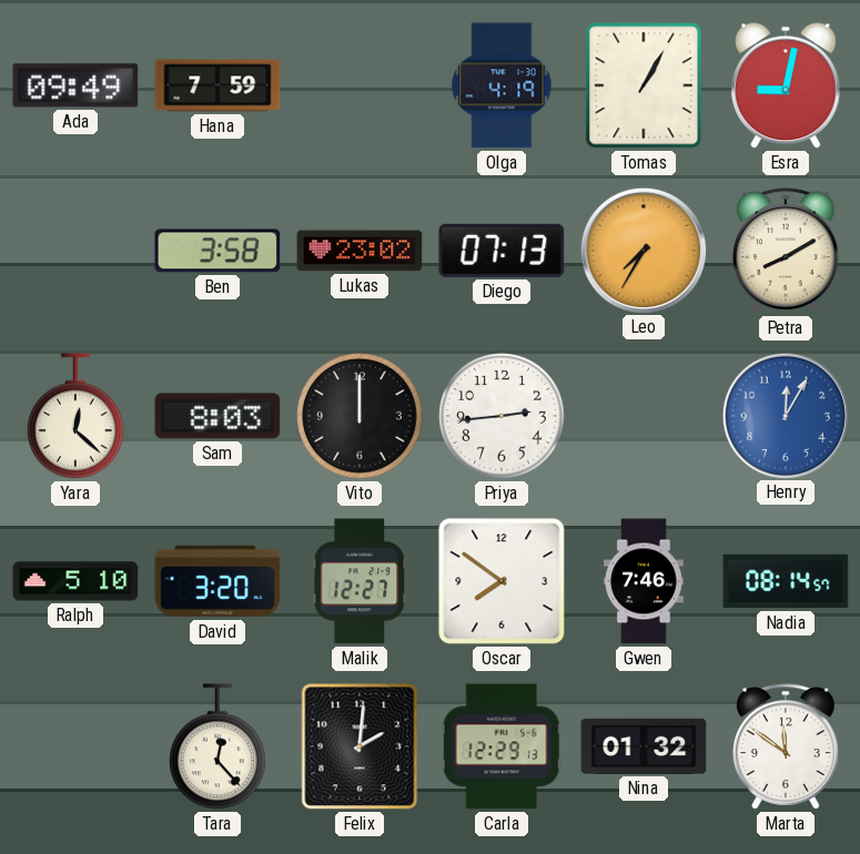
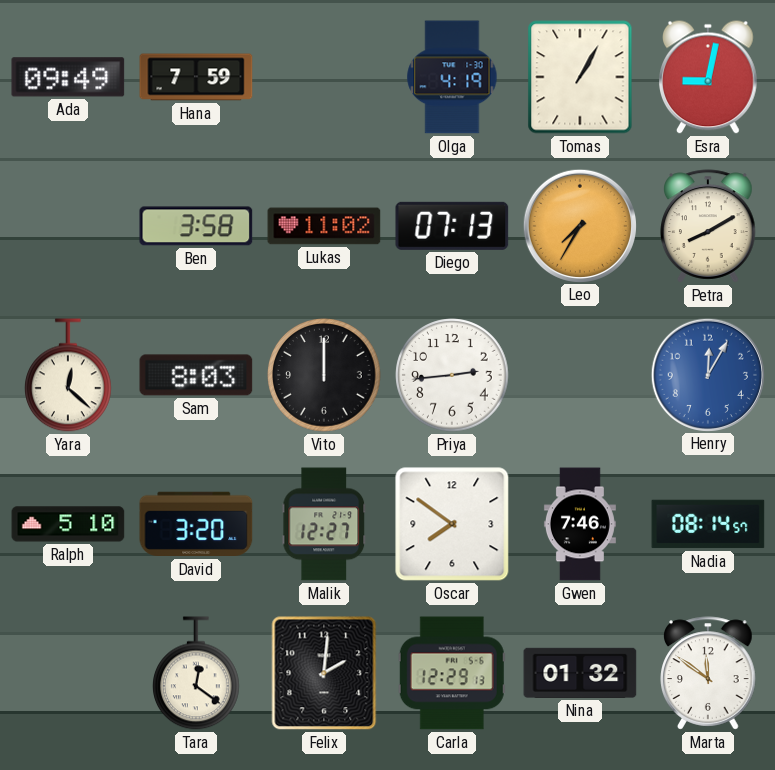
Lukas: 23:02 -> 11:02 (324, 226)
Tara: 12:23 -> 12:21 (197, 673)
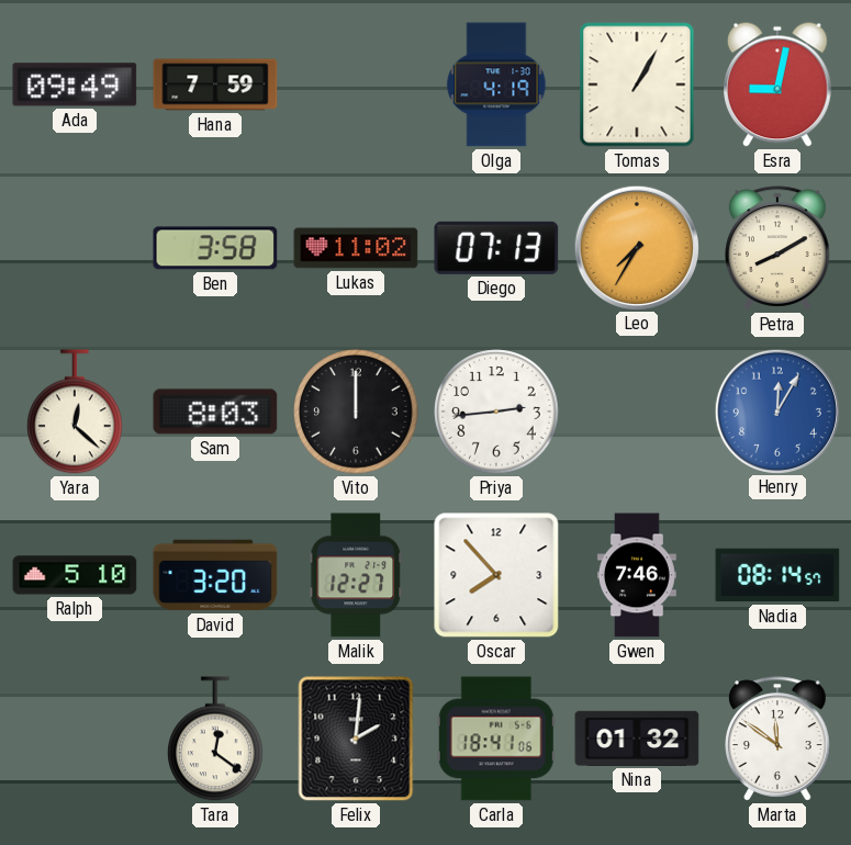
Oscar: 7:51 -> 7:53 (496, 575)
Carla: 12:29 -> 18:41 (496, 739)
